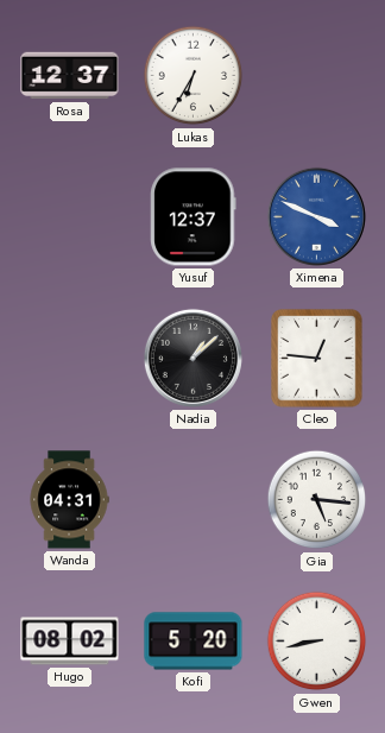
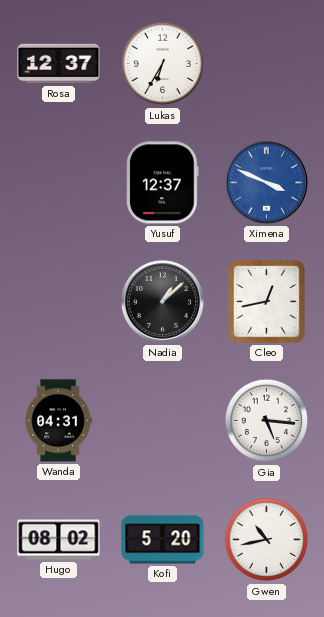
Cleo: 12:46 -> 12:43 (267, 302)
Gwen: 8:43 -> 10:43 (267, 540)
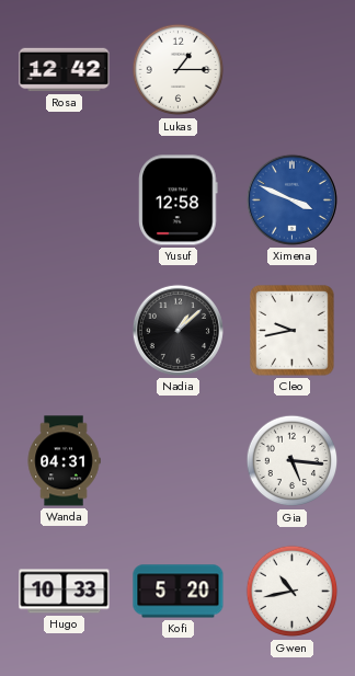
Rosa: 12:37 -> 12:42 (65, 70)
Lukas: 6:35 -> 1:15 (179, 70)
Yusuf: 12:37 -> 12:58 (179, 200)
Cleo: 12:43 -> 9:43 (293, 331)
Hugo: 08:02 -> 10:33 (65, 592)
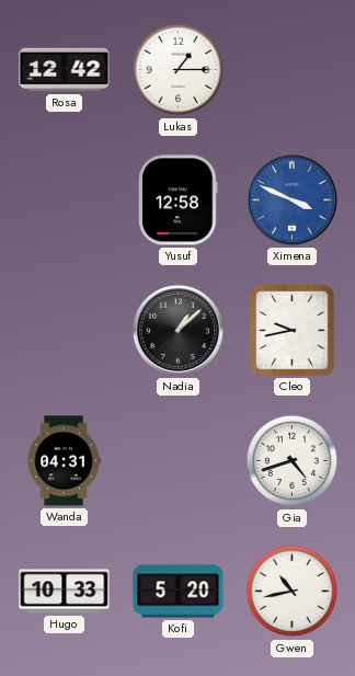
Gia: 5:16 -> 4:42 (293, 461)
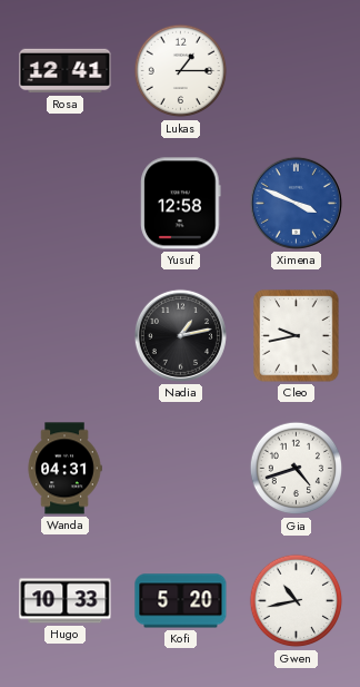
Rosa: 12:42 -> 12:41 (66, 71)
Nadia: 1:08 -> 1:13 (180, 335)
